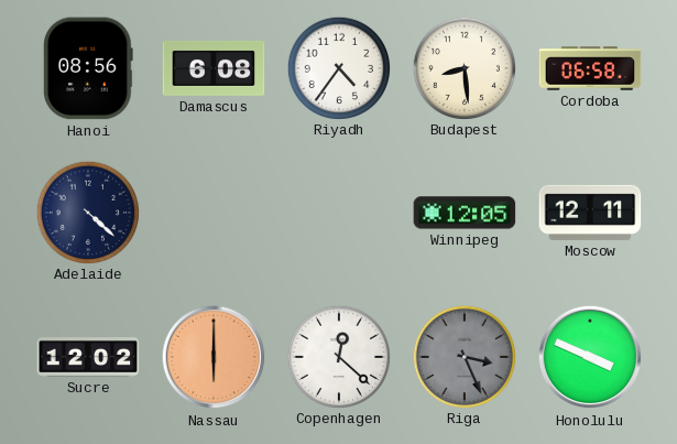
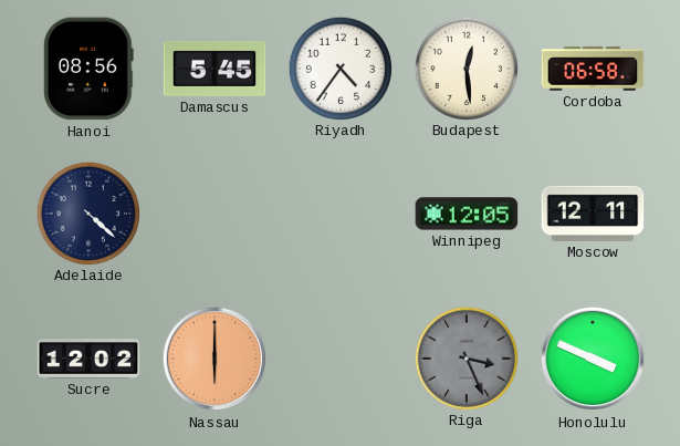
Damascus: 6:08 -> 5:45 (215, 69)
Budapest: 8:29 -> 12:29 (465, 68)
Copenhagen: 12:22 -> none (338, 356)
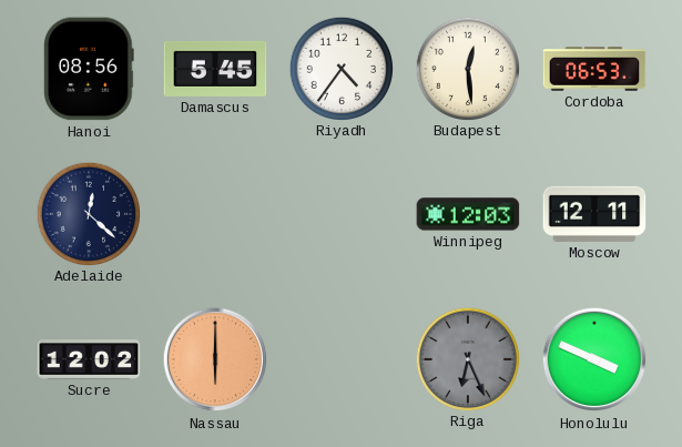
Cordoba: 06:58 -> 06:53 (594, 69)
Adelaide: 4:22 -> 12:22 (88, 213)
Winnipeg: 12:05 -> 12:03 (468, 214)
Riga: 3:26 -> 6:26 (467, 358)
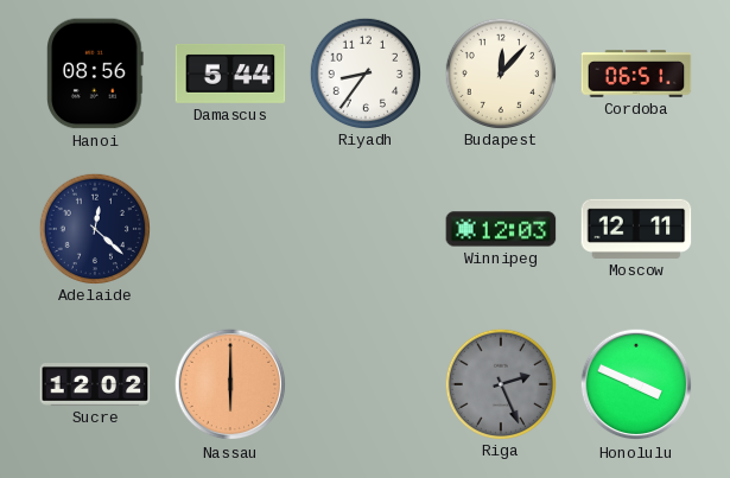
Damascus: 5:45 -> 5:44 (230, 74)
Riyadh: 4:36 -> 8:36 (364, 72)
Budapest: 12:29 -> 12:07 (500, 72)
Cordoba: 06:53 -> 06:51 (636, 74)
Riga: 6:26 -> 2:26 (500, 383)
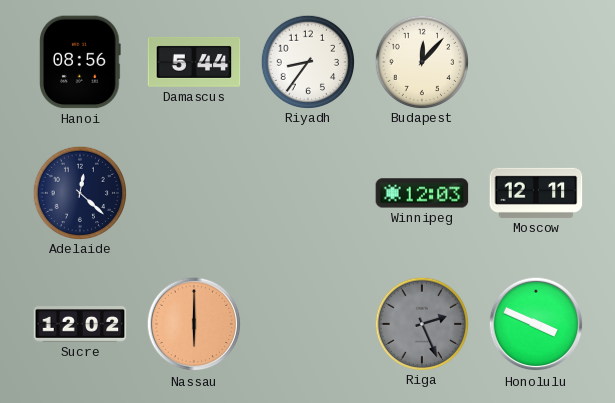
Cordoba: 06:51 -> none (636, 74)
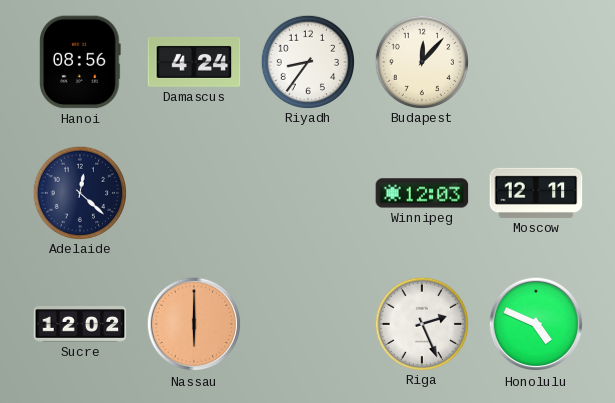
Damascus: 5:44 -> 4:24 (194, 62)
Riga dial: grey -> white (421, 323)
Honolulu: 3:49 -> 4:49 (536, 324)
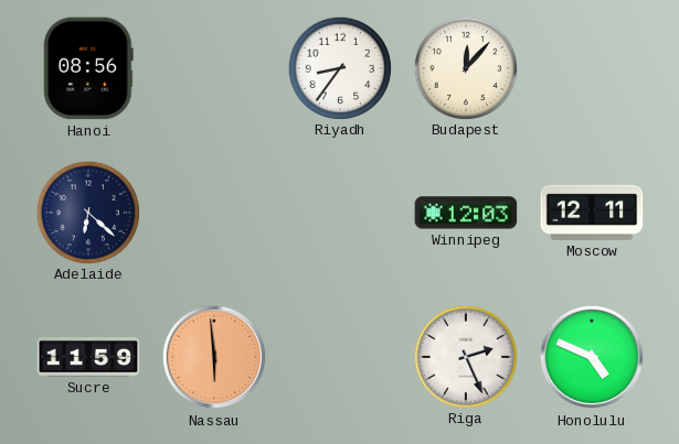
Damascus: 4:24 -> none (194, 62)
Adelaide: 12:22 -> 6:22 (87, 212)
Sucre: 12:02 -> 11:59 (88, 358)
Nassau: 6:00 -> 5:59 (214, 357)
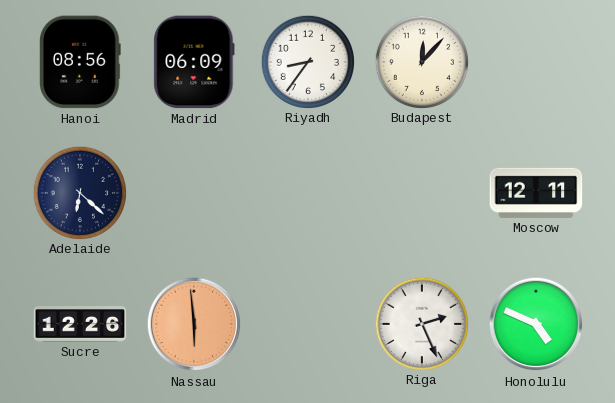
Madrid: none -> 06:09 (194, 62)
Winnipeg: 12:03 -> none (466, 213)
Sucre: 11:59 -> 12:26 (80, 325)
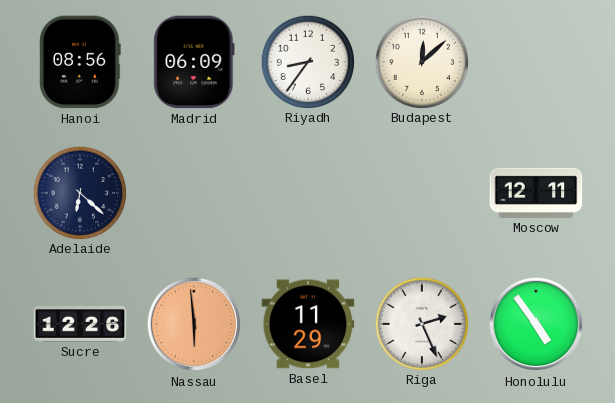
Budapest: 12:07 -> 12:08 (421, 61)
Basel: none -> 11:29 (308, 324)
Honolulu: 4:49 -> 4:54 (536, 324)
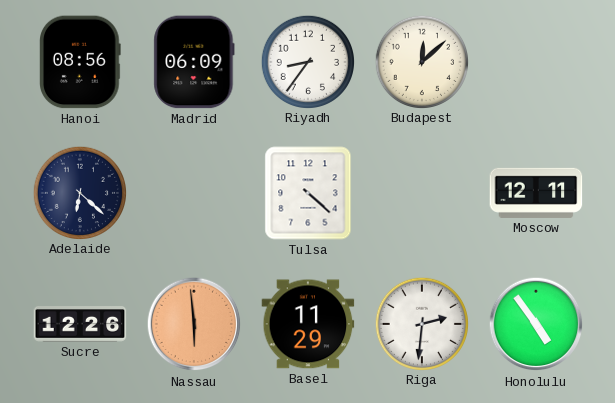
Tulsa: none -> 4:22 (308, 193)
Riga: 2:26 -> 2:31 (421, 323)
